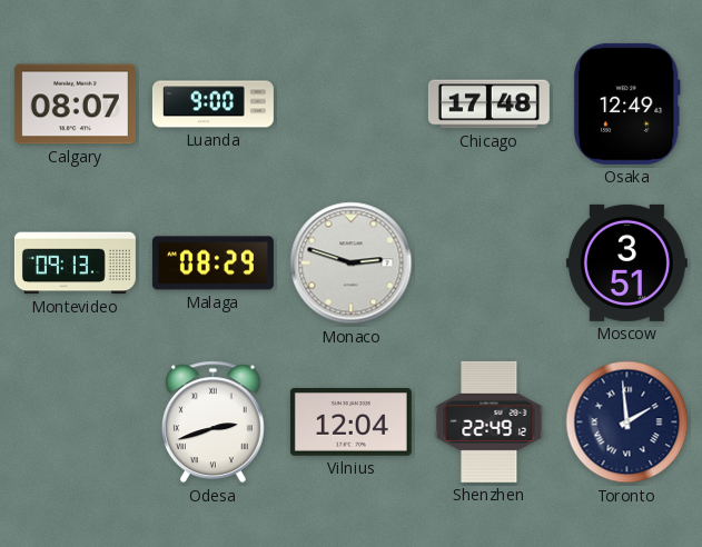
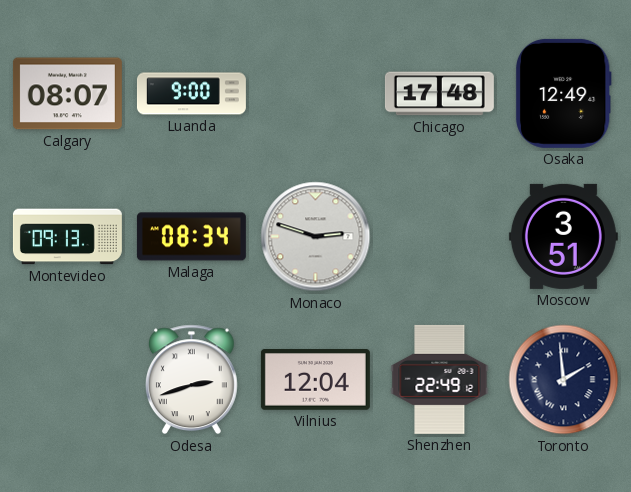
Malaga: 08:29 -> 08:34 (191, 237)
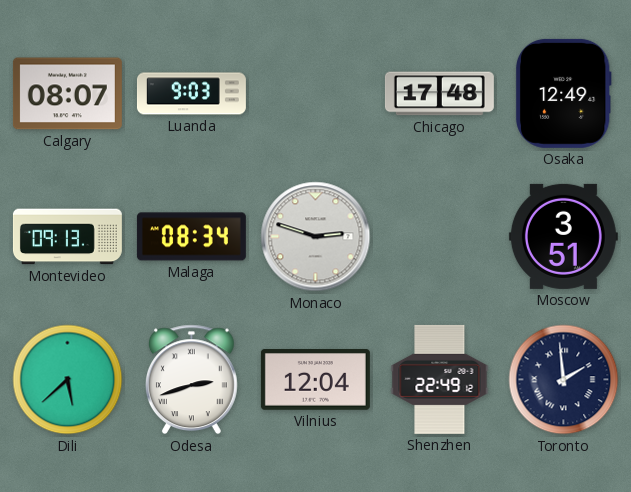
Luanda: 9:00 -> 9:03 (191, 94)
Dili: none -> 5:38 (68, 380)
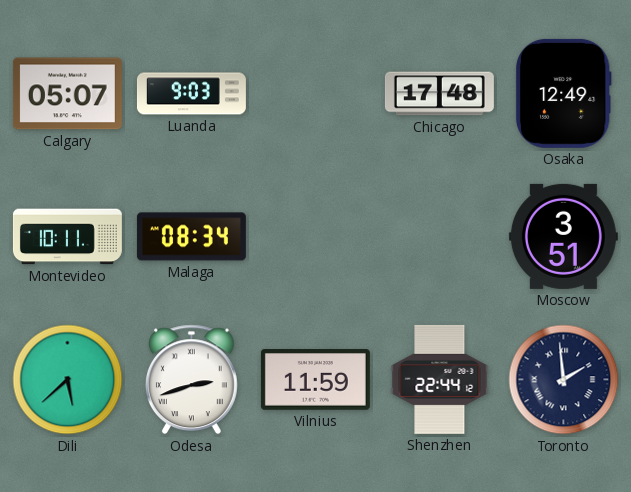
Calgary: 08:07 -> 05:07 (67, 94)
Montevideo: 09:13 -> 10:11 (67, 237)
Monaco: 2:48 -> none (316, 237)
Vilnius: 12:04 -> 11:59 (315, 380)
Shenzhen: 22:49 -> 22:44 (440, 379)
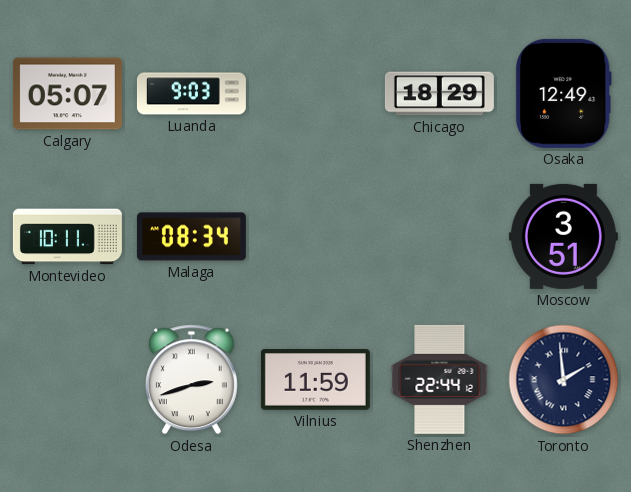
Chicago: 17:48 -> 18:29 (439, 94)
Dili: 5:38 -> none (68, 380)
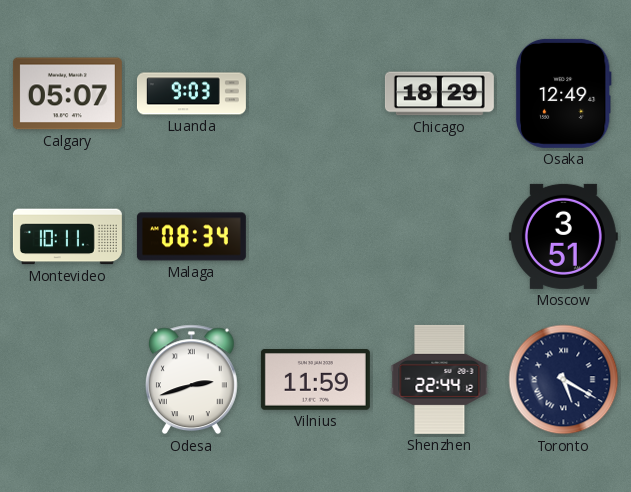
Toronto: 1:59 -> 5:20 (564, 380)
